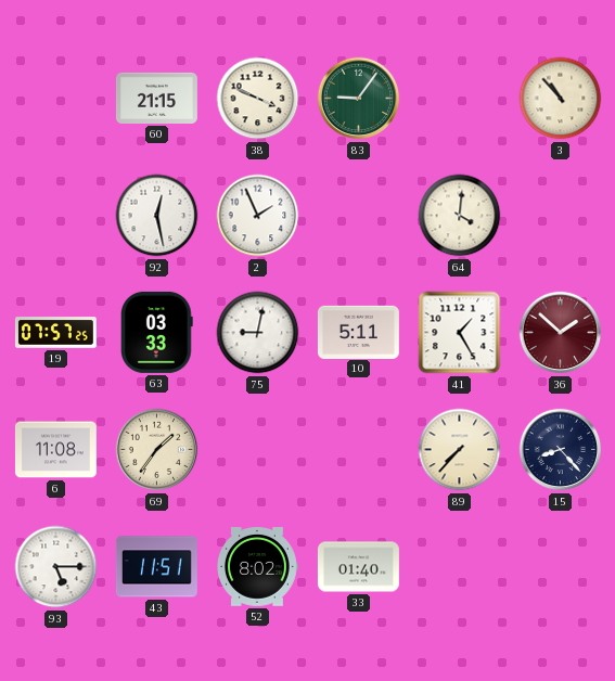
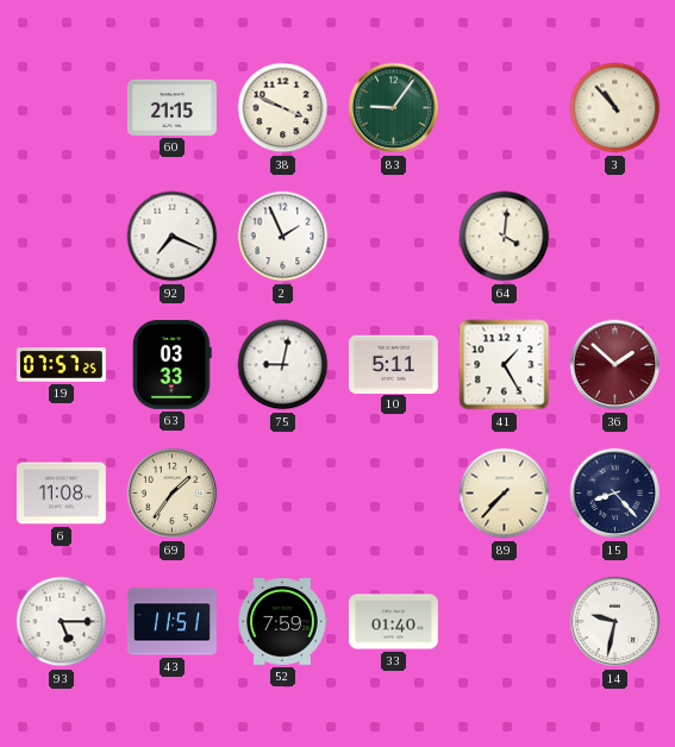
92: 12:28 -> 7:19 (173, 237)
52: 8:02 -> 7:59 (283, 622)
14: none -> 9:32 (615, 622)
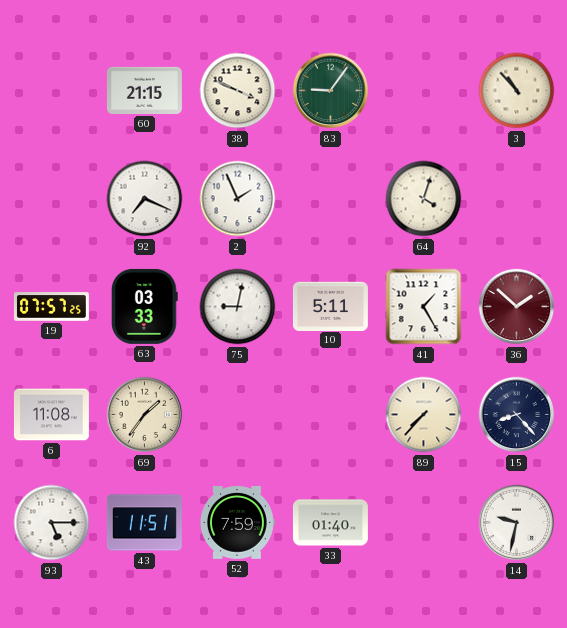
64: 4:01 -> 4:03 (424, 199)
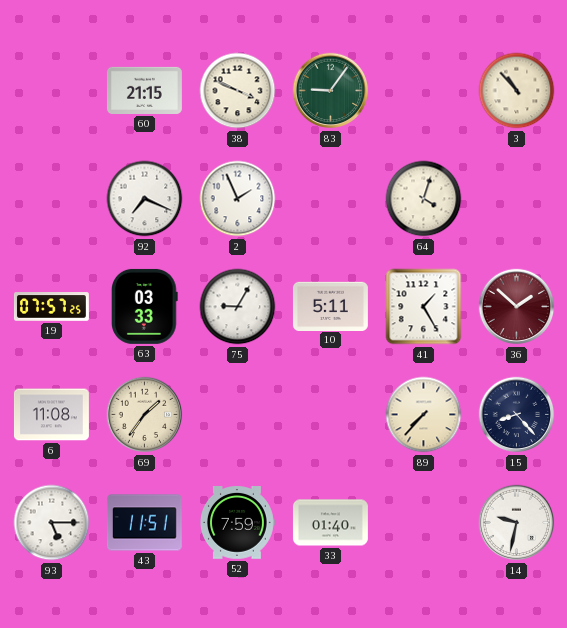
75: 9:02 -> 9:05 (238, 307)
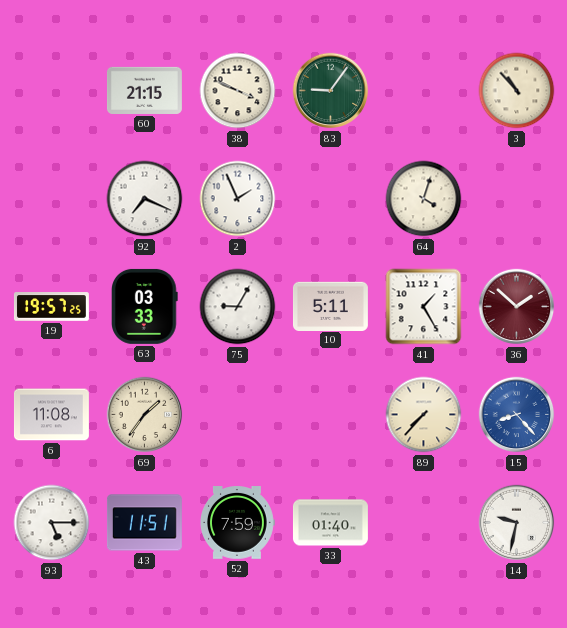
19: 07:57 -> 19:57 (51, 307)
15 dial: navy -> blue (517, 415)
